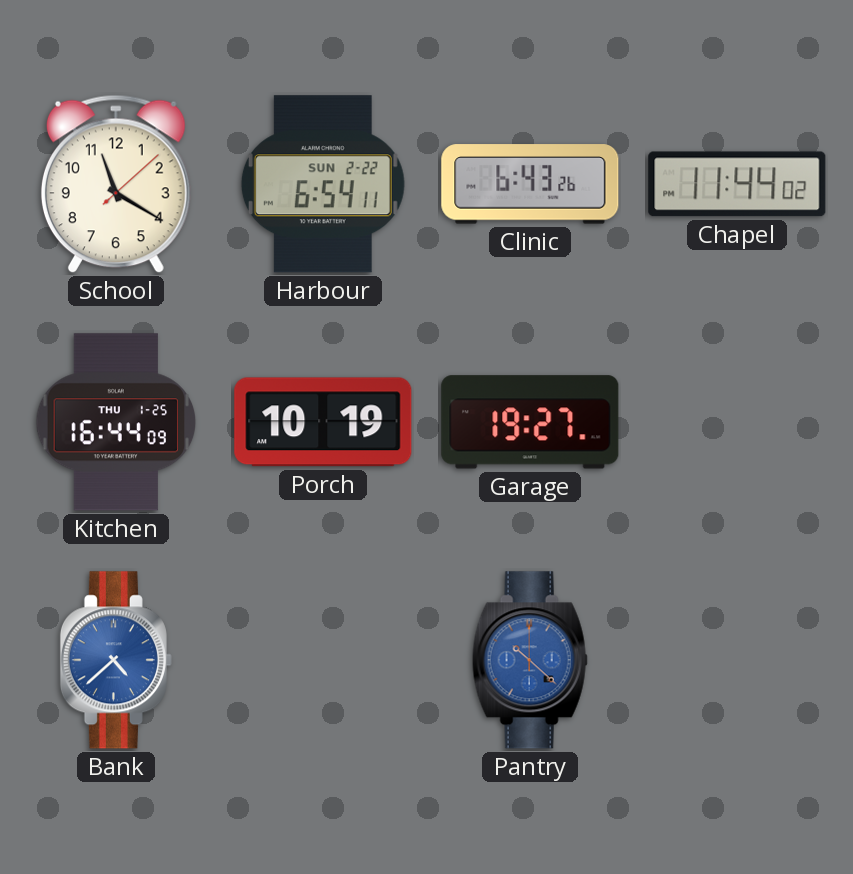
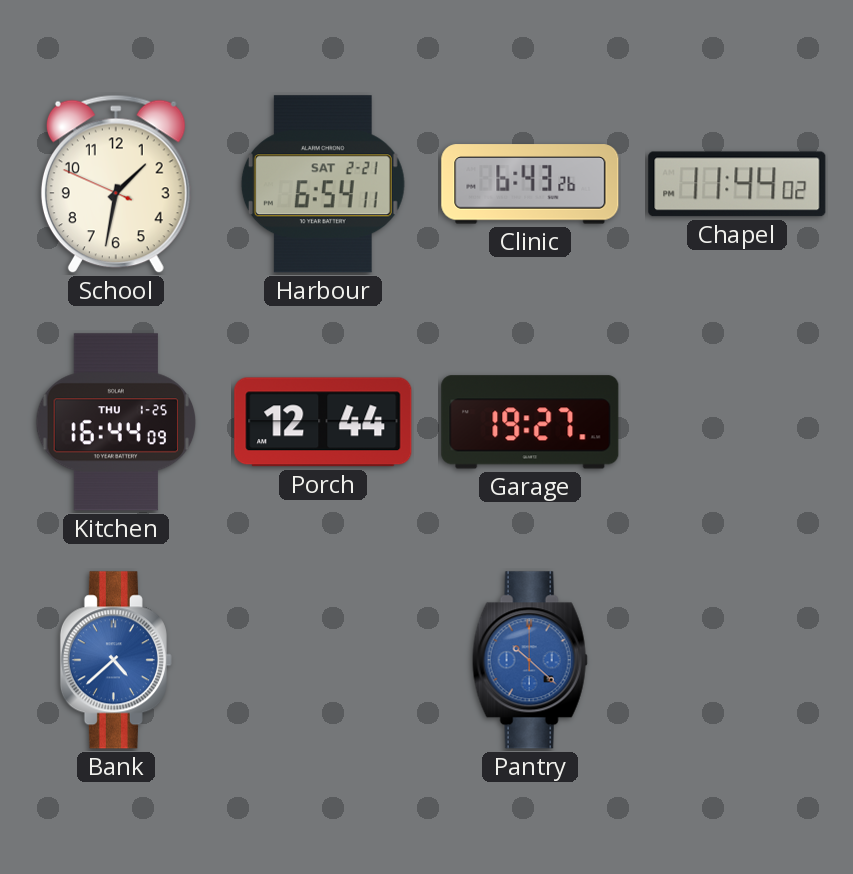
School: 11:20 -> 1:31 (116, 184)
Harbour date: SUN 2-22 -> SAT 2-21 (323, 184)
Porch: 10:19 -> 12:44 (323, 422)
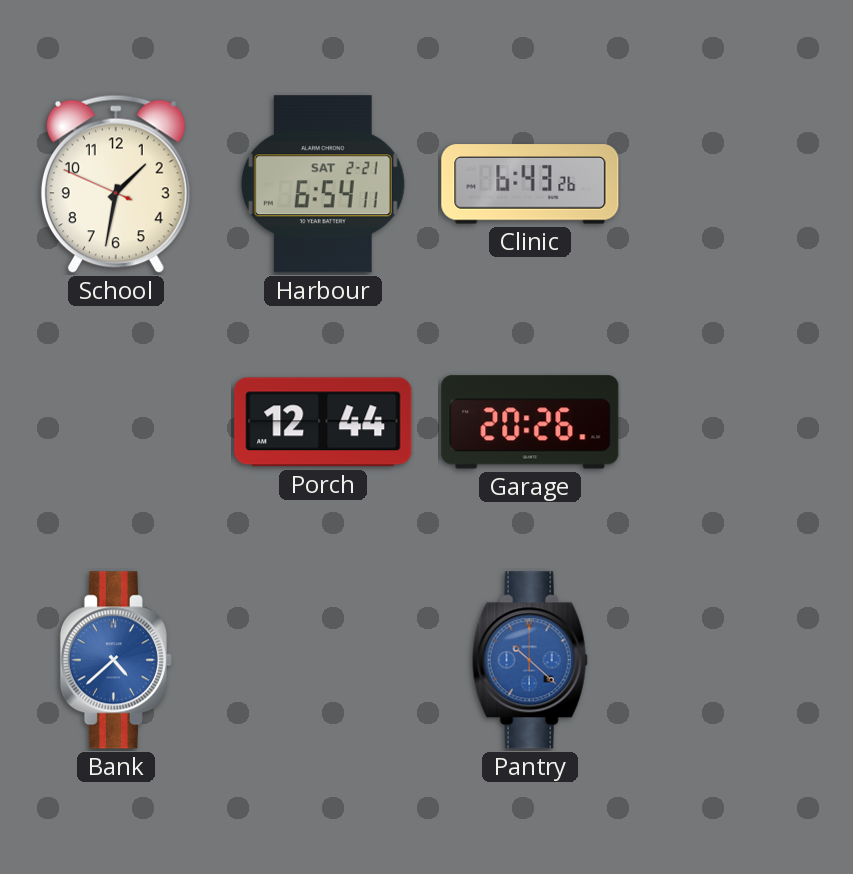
Chapel: 11:44 -> none (737, 184)
Kitchen: 16:44 -> none (116, 422)
Garage: 19:27 -> 20:26 (530, 422)
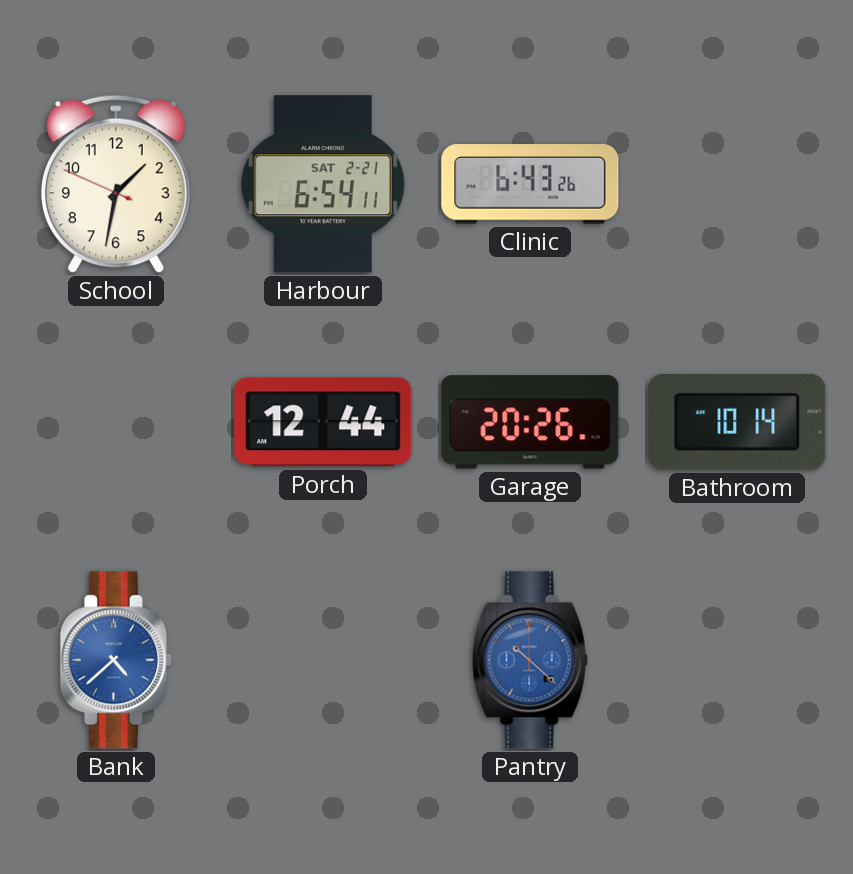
Bathroom: none -> 10:14 (737, 423)
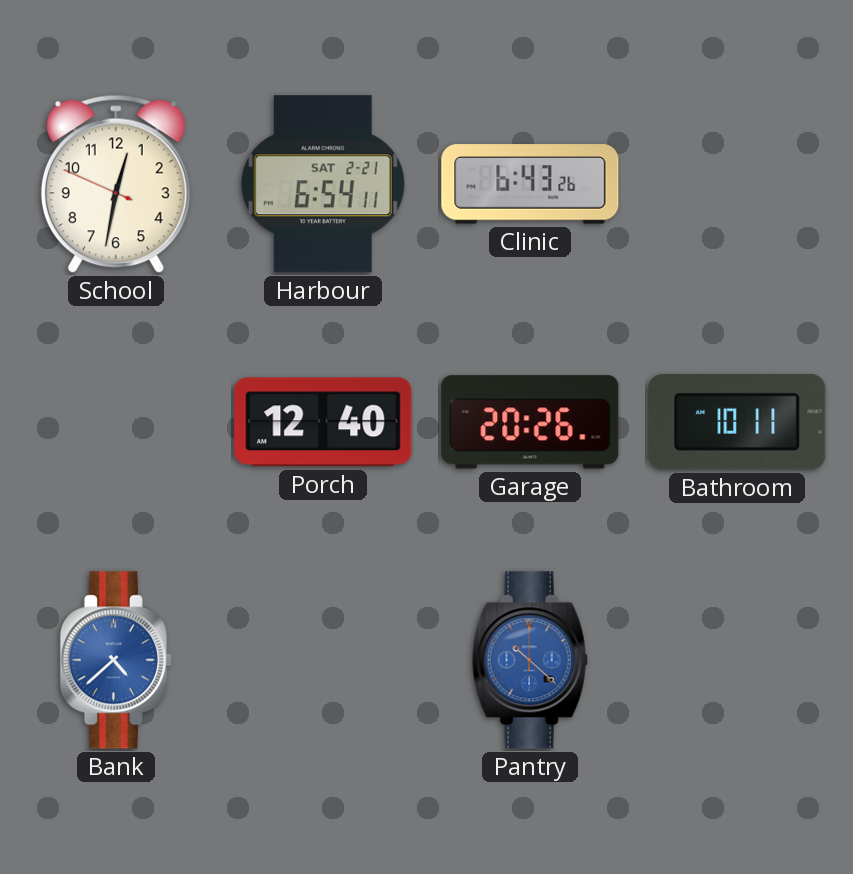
School: 1:31 -> 12:31 (116, 184)
Porch: 12:44 -> 12:40 (323, 422)
Bathroom: 10:14 -> 10:11 (737, 423)
